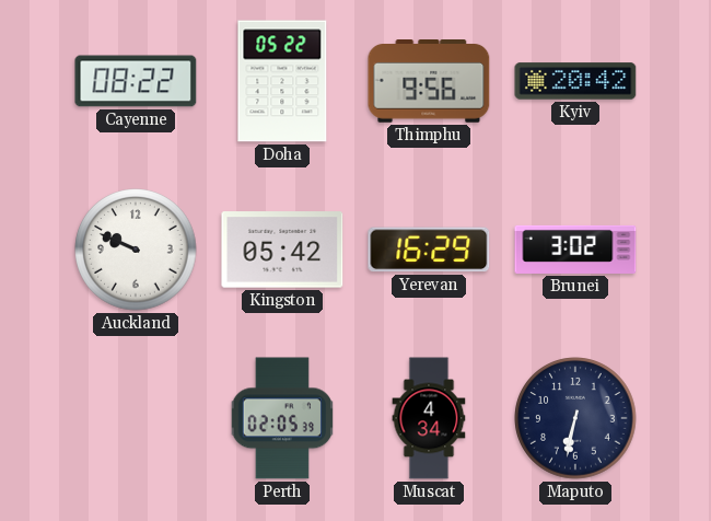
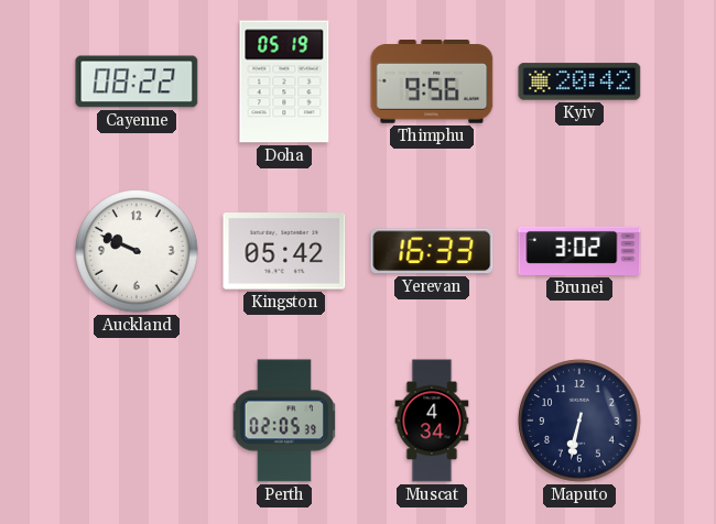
Doha: 05:22 -> 05:19 (284, 81)
Yerevan: 16:29 -> 16:33 (432, 251)
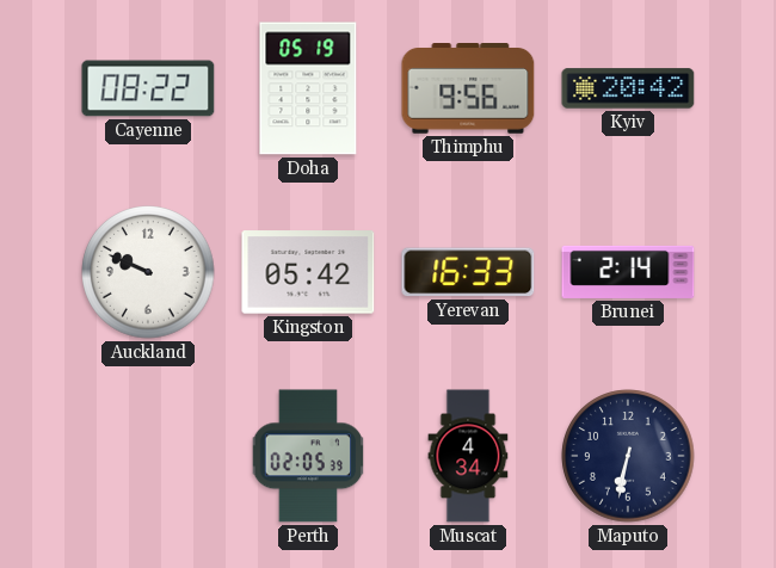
Brunei: 3:02 -> 2:14 (628, 272)
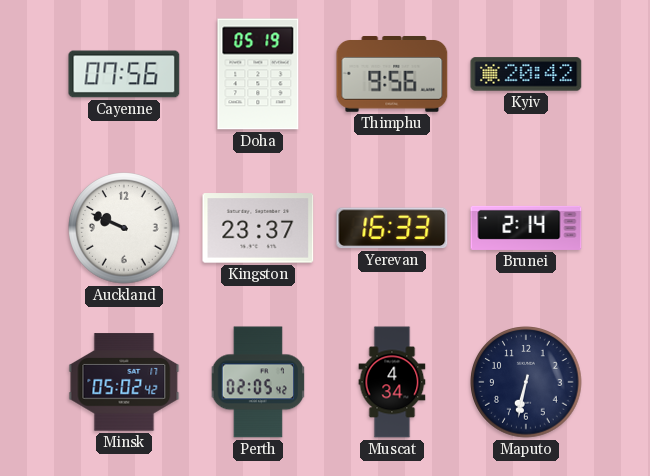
Cayenne: 08:22 -> 07:56 (124, 74)
Kingston: 05:42 -> 23:37 (258, 228)
Minsk: none -> 05:02 (124, 382)
Perth: 02:05:39 -> 02:05:42 (257, 382)
